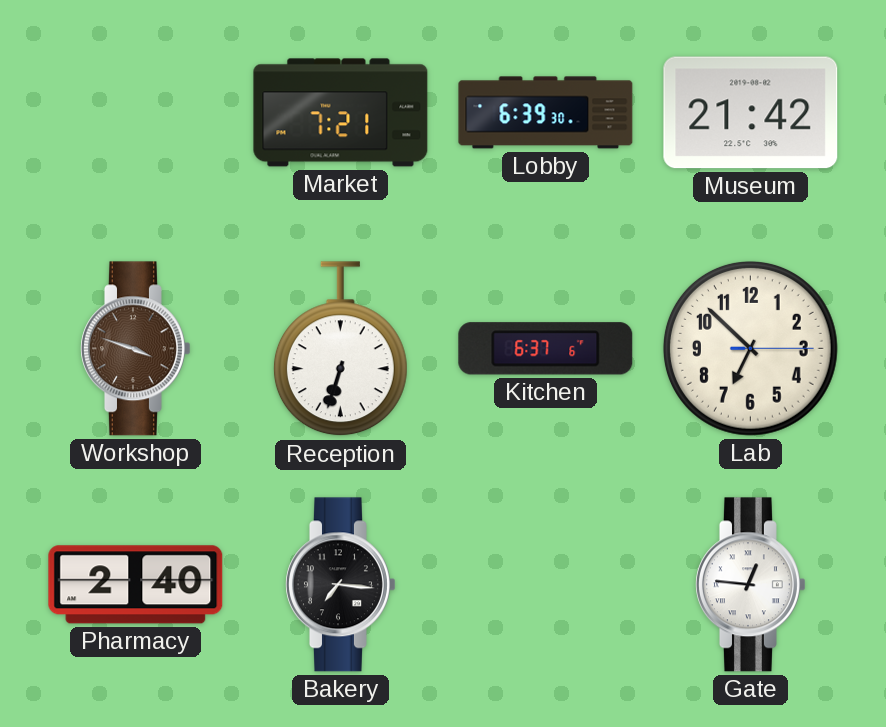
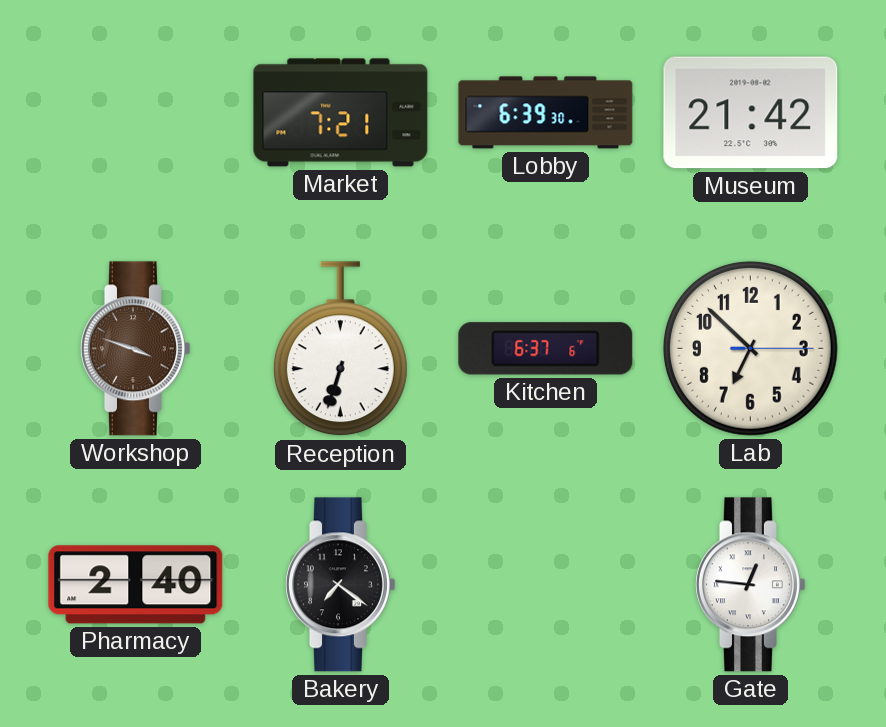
Bakery: 7:16 -> 7:21 (341, 585)
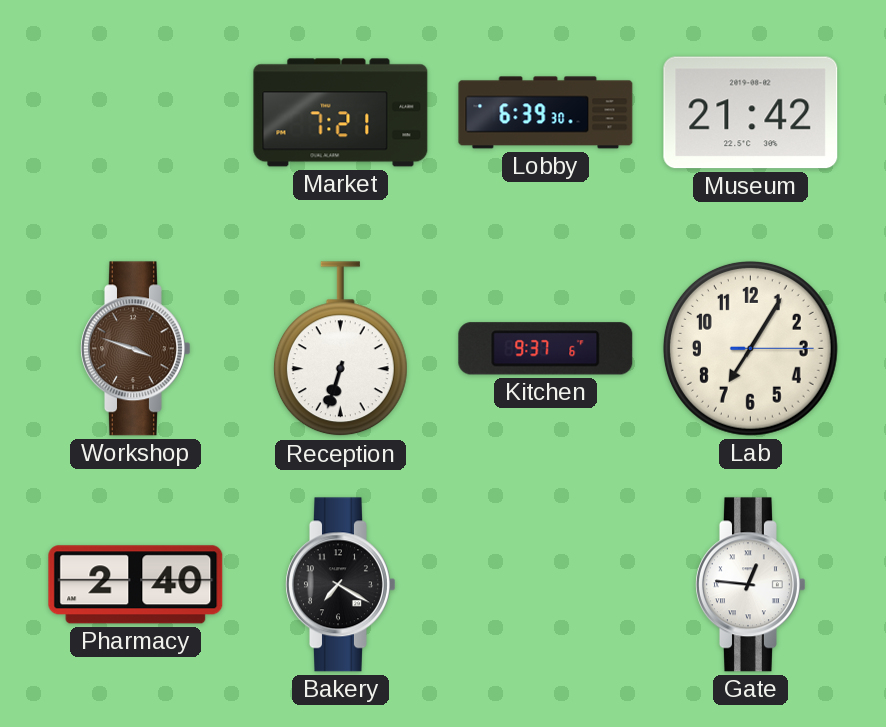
Kitchen: 6:37 -> 9:37 (546, 349)
Lab: 6:52 -> 7:05 (750, 348)
Bakery: 7:21 -> 7:20 (341, 585)
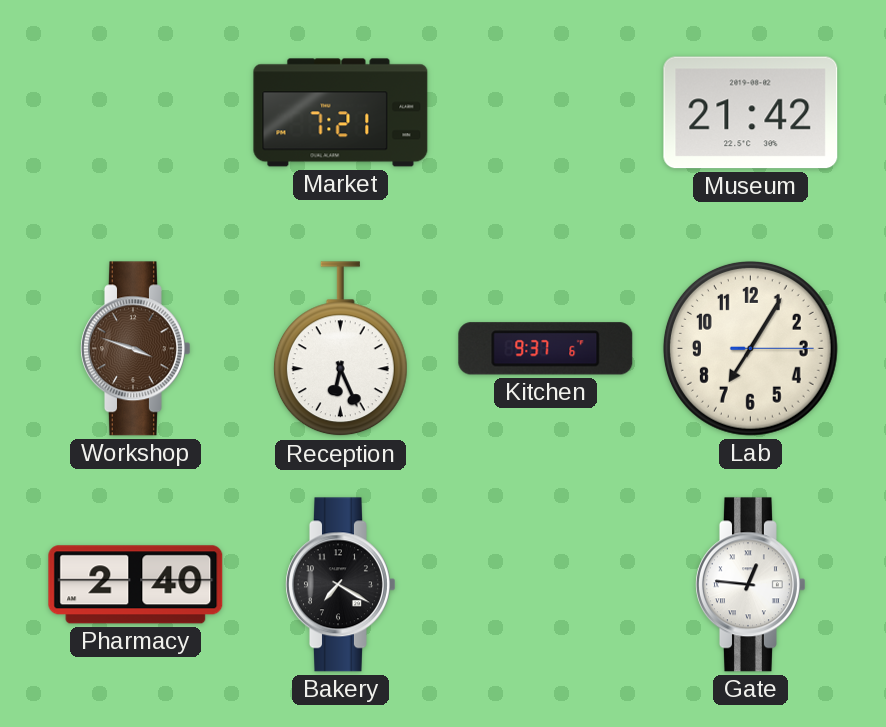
Lobby: 6:39 -> none (546, 113)
Reception: 6:33 -> 6:26 (340, 349)
